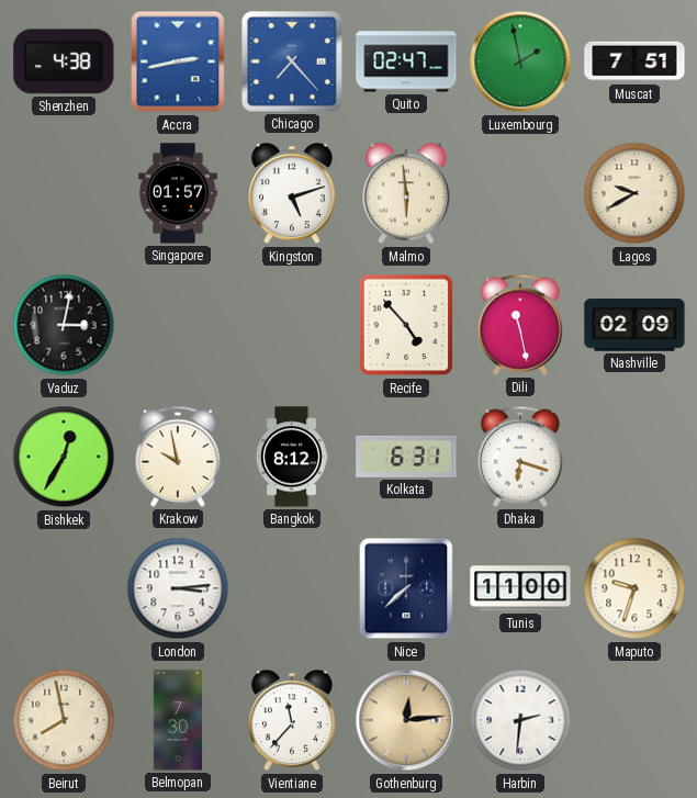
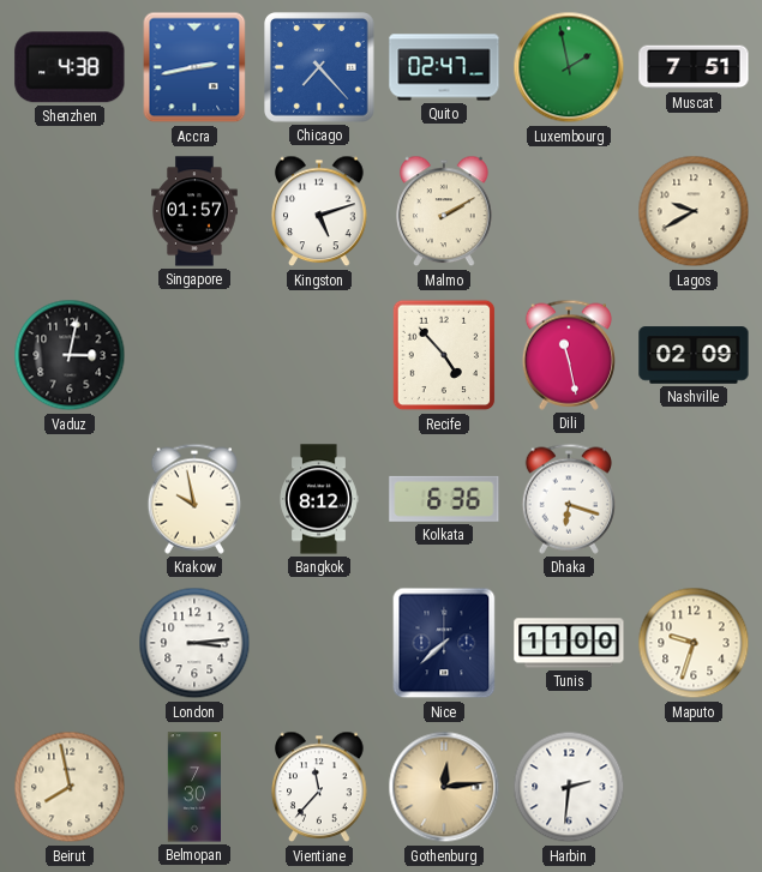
Malmo: 5:59 -> 2:10 (444, 211)
Bishkek: 12:35 -> none (64, 457)
Kolkata: 6:31 -> 6:36 (444, 499)
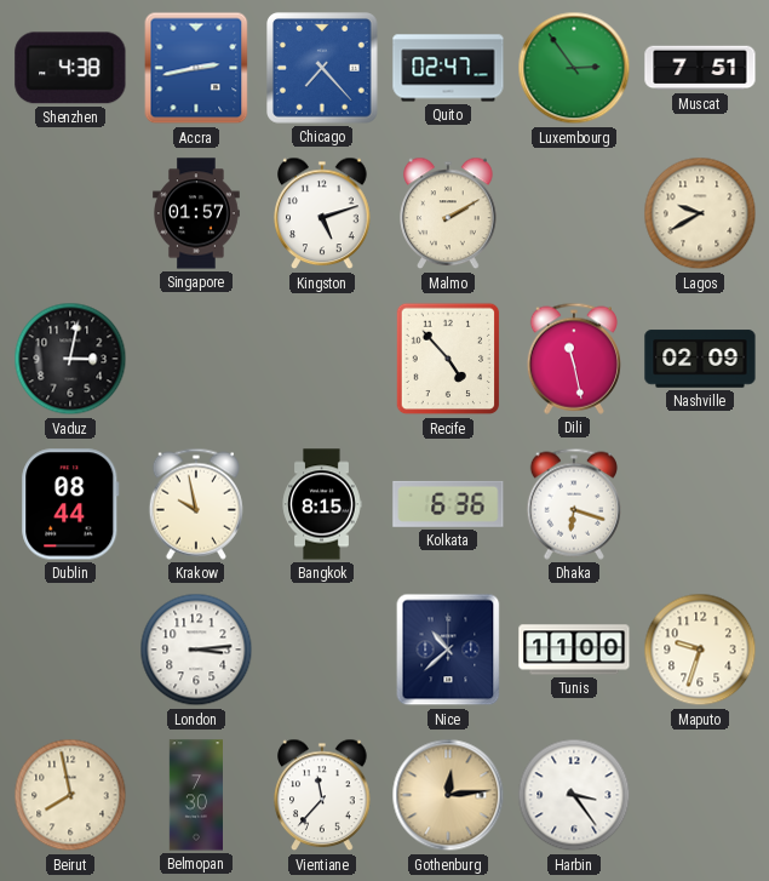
Luxembourg: 1:58 -> 2:54 (574, 68)
Dublin: none -> 08:44 (70, 504)
Bangkok: 8:12 -> 8:15 (322, 504)
Nice: 7:38 -> 10:38 (448, 650)
Harbin: 2:31 -> 3:24 (574, 795)
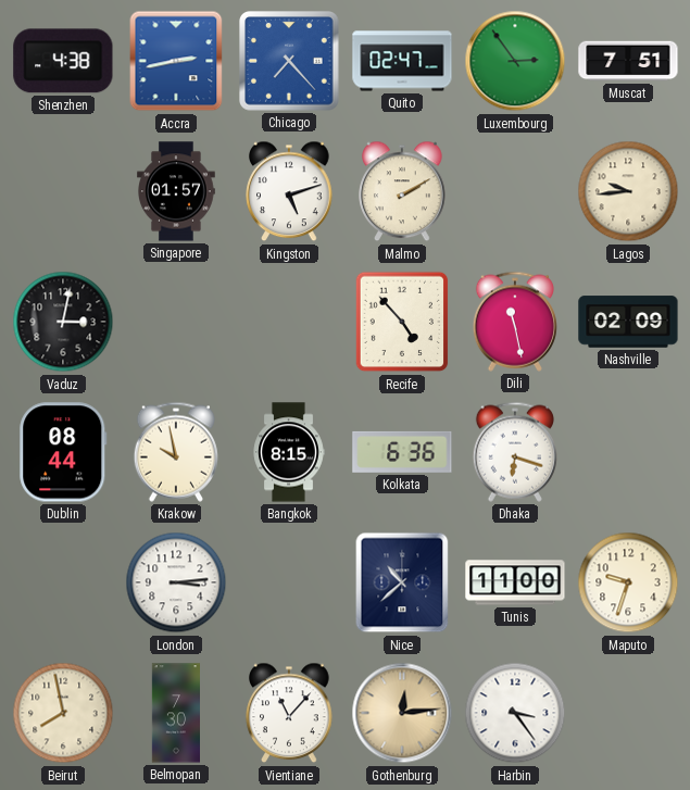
Lagos: 9:40 -> 9:44 (628, 191)
Vientiane: 11:37 -> 11:07 (289, 713)
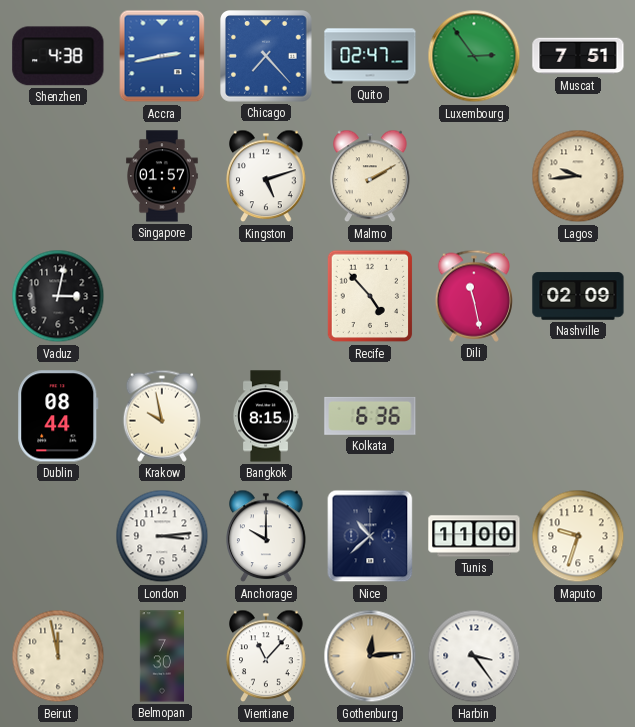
Dhaka: 6:18 -> none (515, 452)
Anchorage: none -> 10:00 (266, 536)
Beirut: 7:58 -> 11:58 (58, 656)
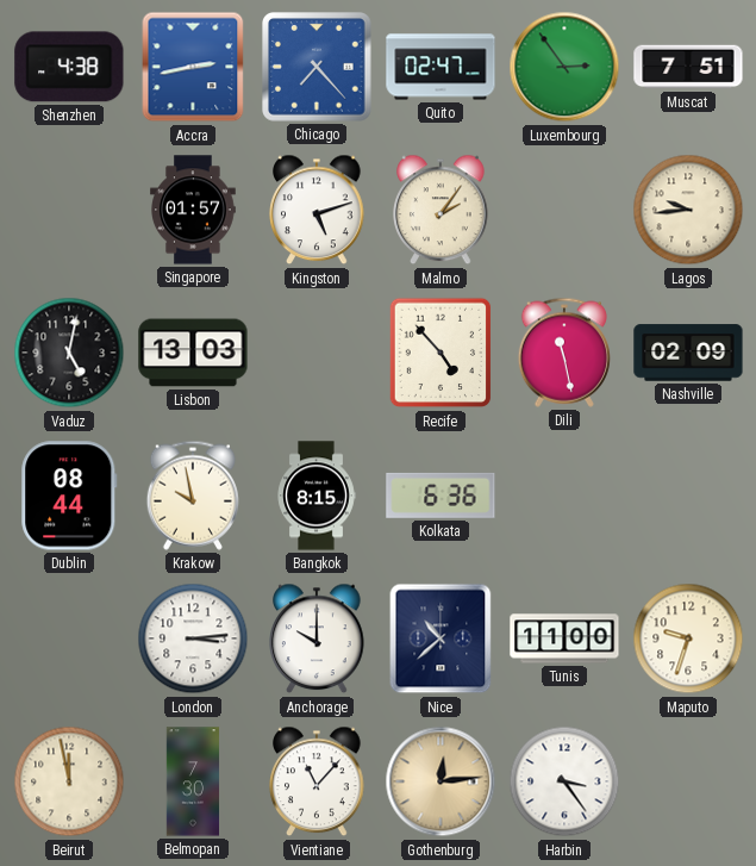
Malmo: 2:10 -> 2:06 (441, 210)
Vaduz: 3:02 -> 5:02 (69, 353)
Lisbon: none -> 13:03 (193, 353)
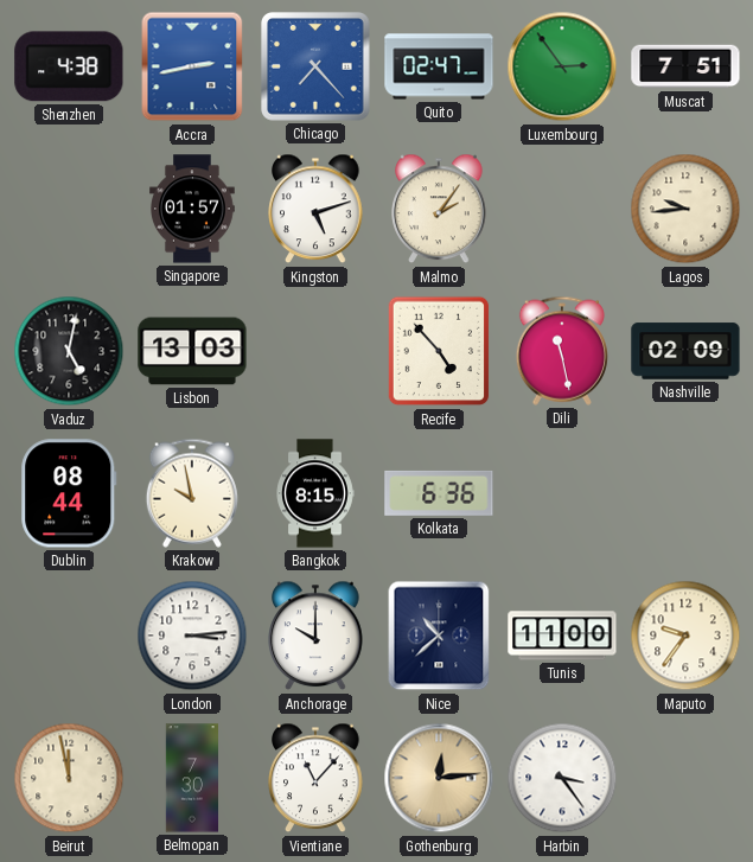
Maputo: 9:33 -> 9:36 (685, 636)
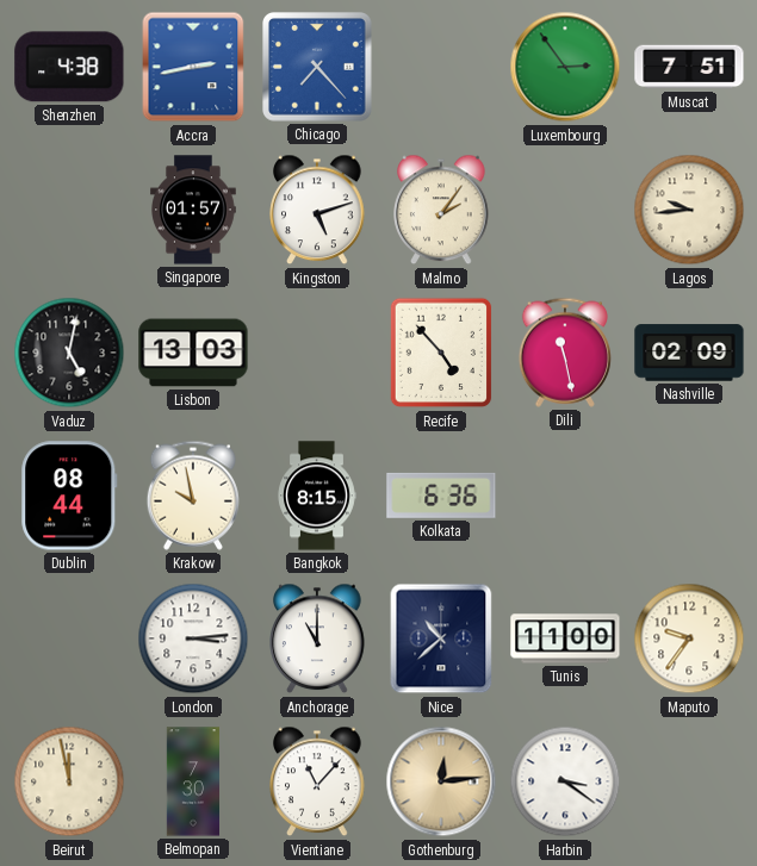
Quito: 02:47 -> none (439, 66)
Anchorage: 10:00 -> 11:00 (317, 638)
Harbin: 3:24 -> 3:21 (565, 781)
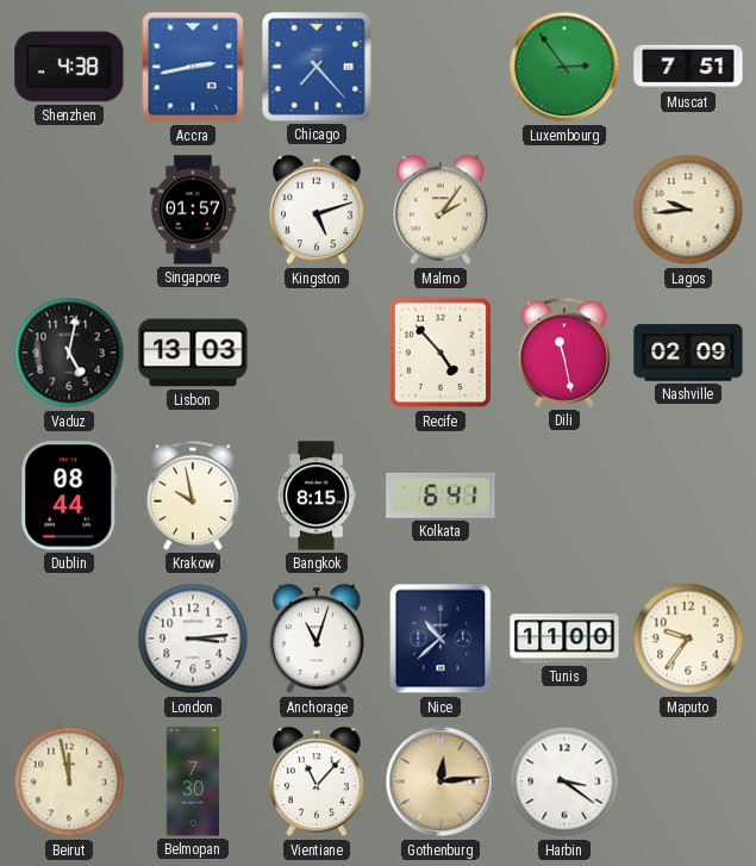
Kolkata: 6:36 -> 6:41 (441, 496)
Anchorage: 11:00 -> 11:03 (317, 638)
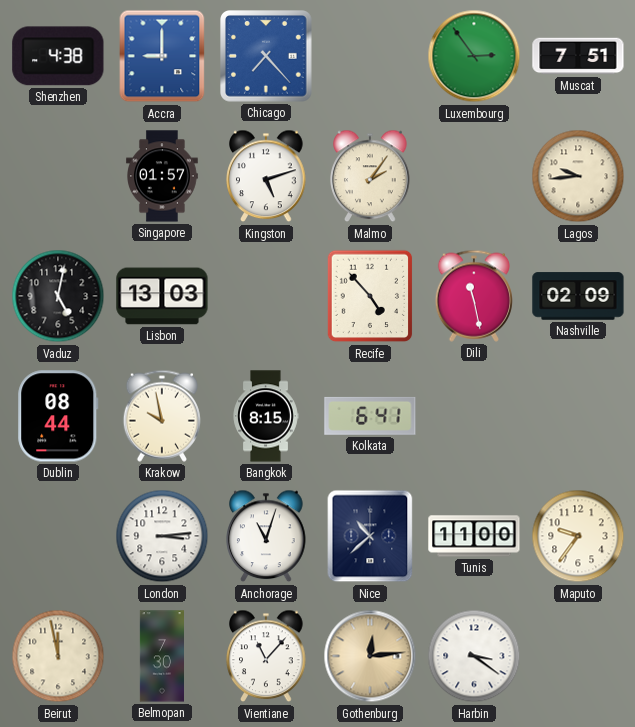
Accra: 2:43 -> 9:00 (162, 56)
